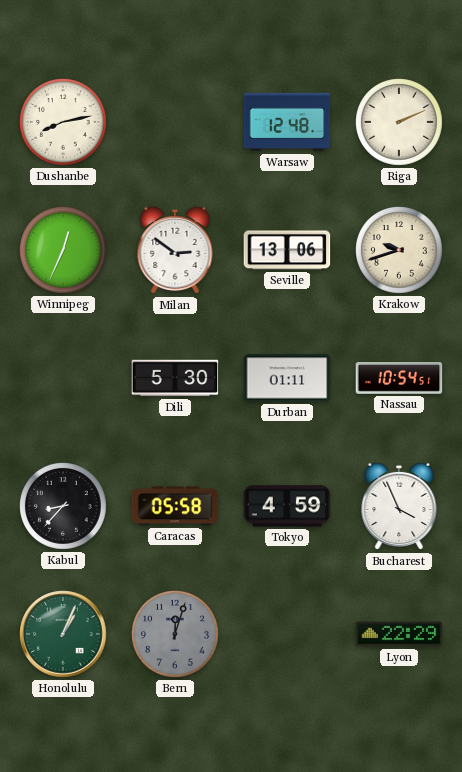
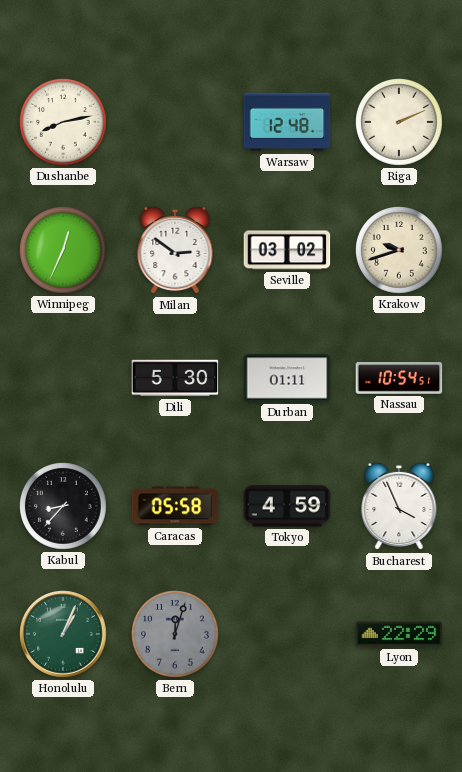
Seville: 13:06 -> 03:02 (287, 250)
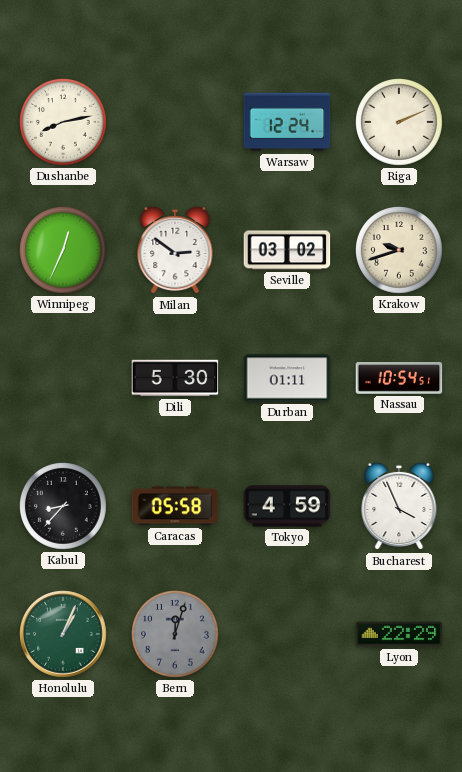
Warsaw: 12:48 -> 12:24 (287, 122)
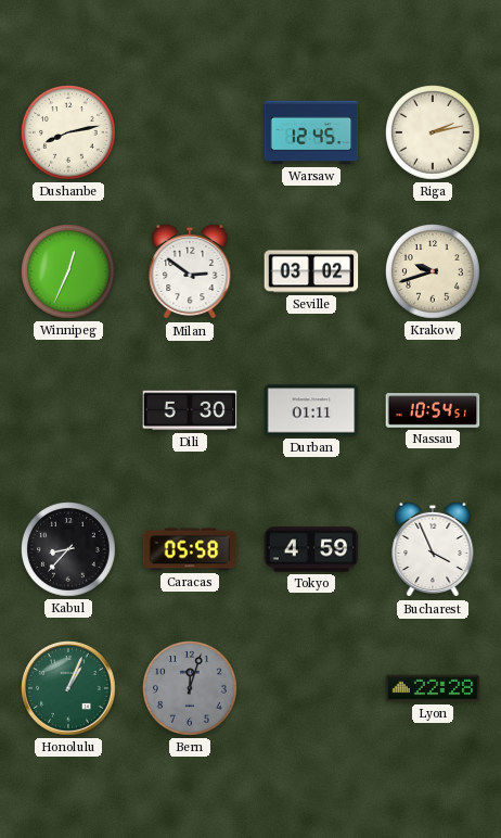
Warsaw: 12:24 -> 12:45 (311, 132)
Riga: 2:11 -> 2:13 (434, 134)
Lyon: 22:29 -> 22:28 (433, 688)
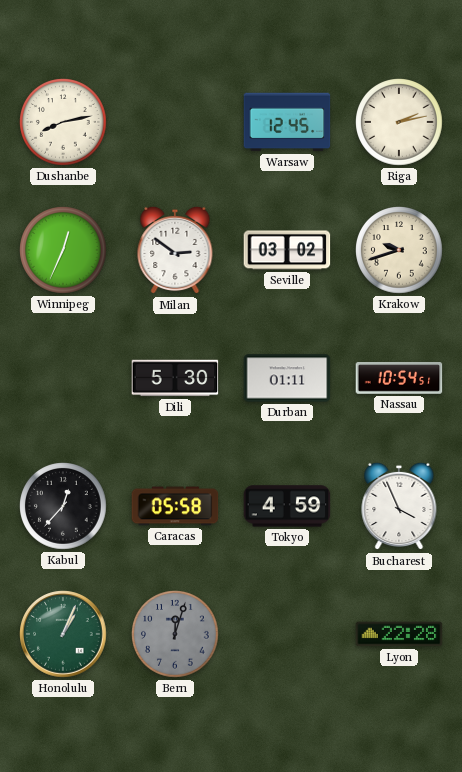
Kabul: 8:37 -> 12:37 (64, 507)
